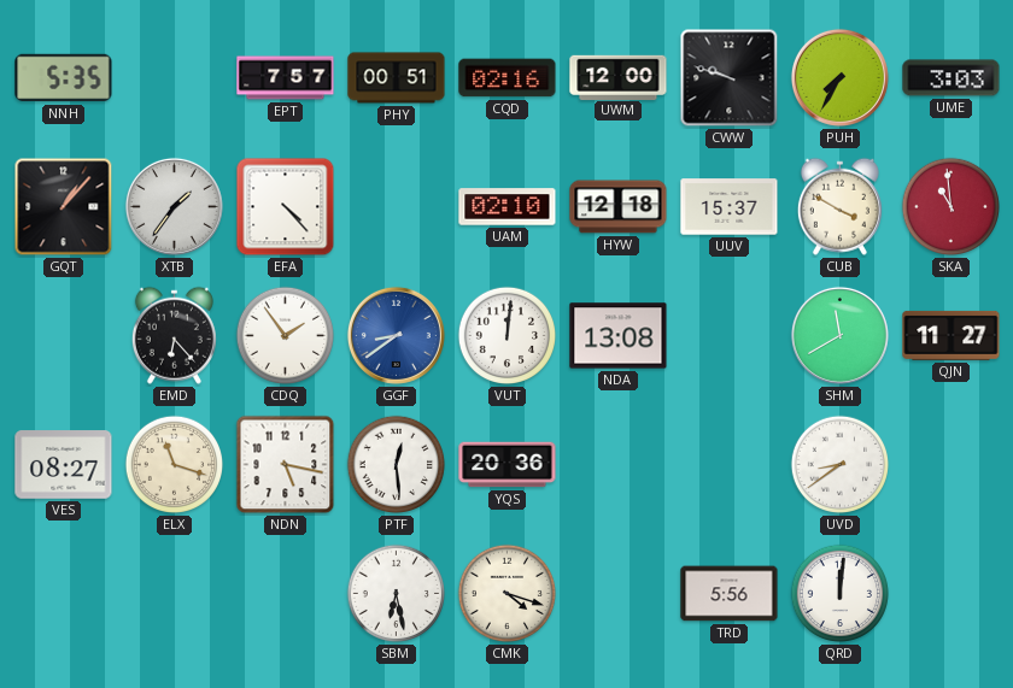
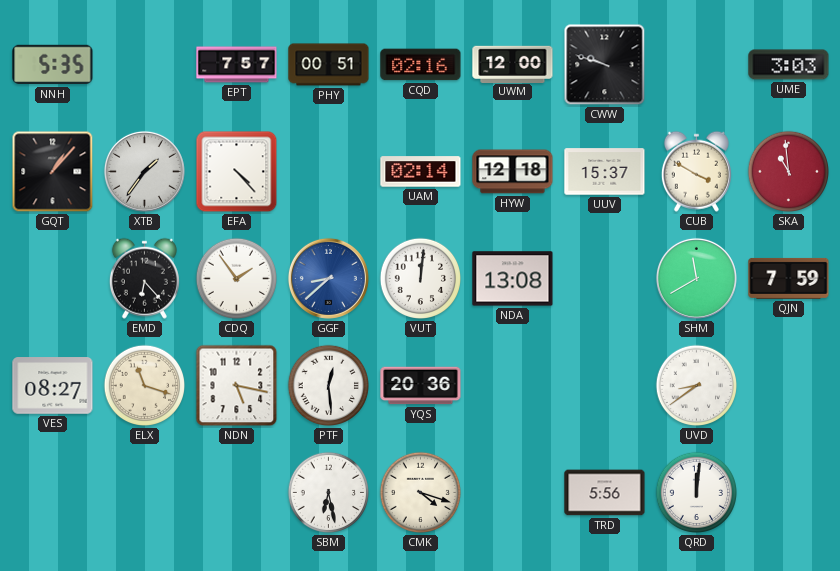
PUH: 7:35 -> none (839, 77)
UAM: 02:10 -> 02:14 (421, 172)
GGF: 8:39 -> 8:38 (328, 278)
QJN: 11:27 -> 7:59 (789, 278)
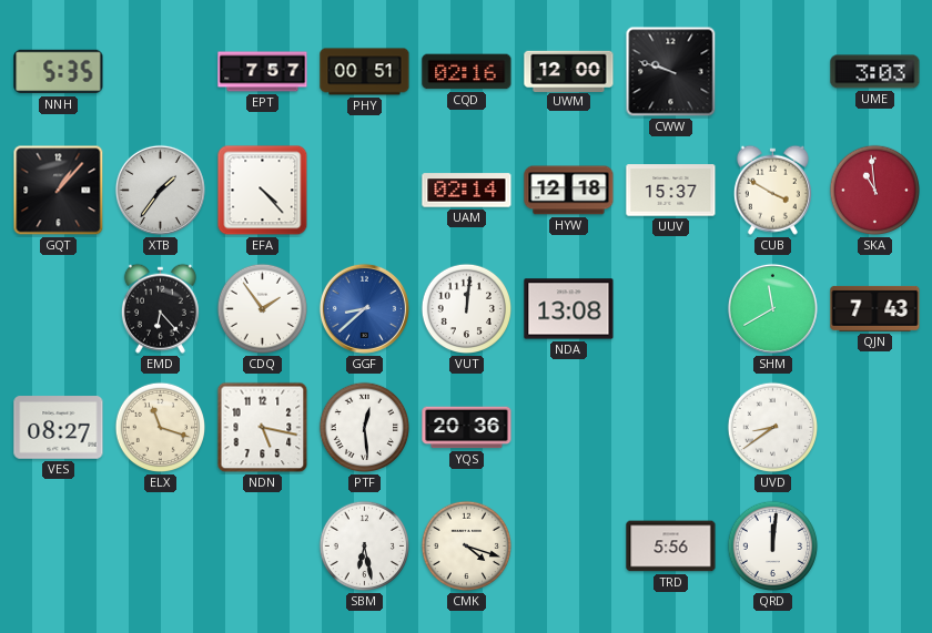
QJN: 7:59 -> 7:43 (875, 308)
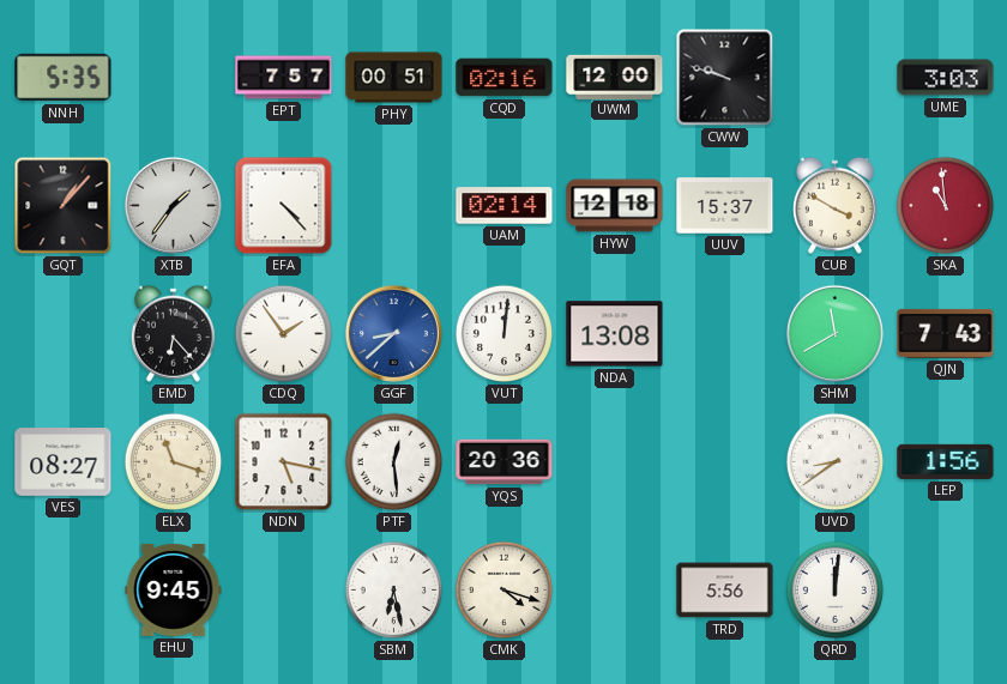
LEP: none -> 1:56 (946, 461)
EHU: none -> 9:45 (174, 589)
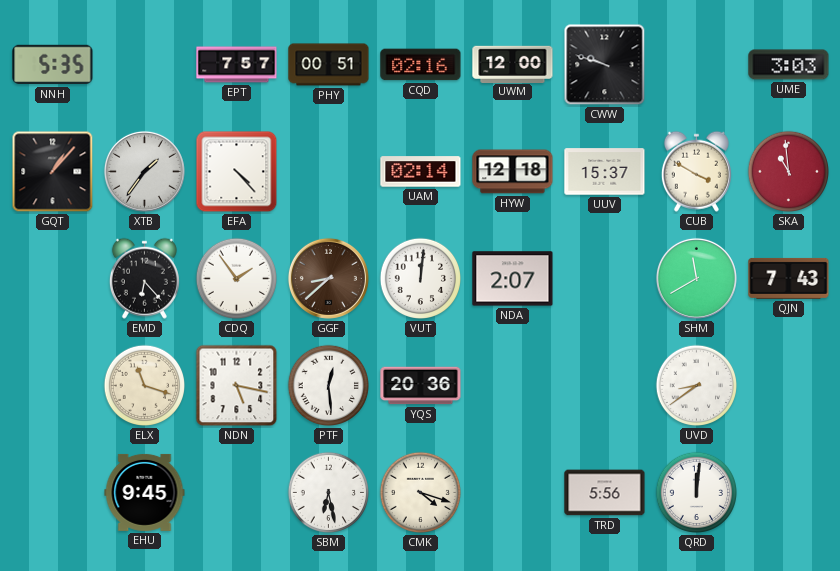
GGF dial: blue -> brown (328, 278)
NDA: 13:08 -> 2:07 (513, 279)
VES: 08:27 -> none (64, 462)
LEP: 1:56 -> none (946, 461)
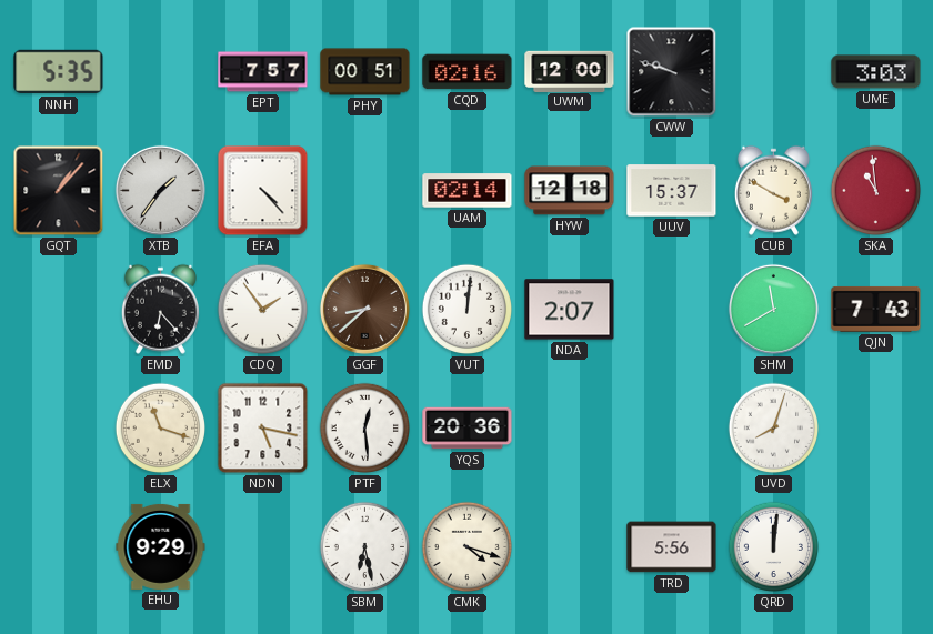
UVD: 8:39 -> 8:03 (774, 429)
EHU: 9:45 -> 9:29 (161, 546)
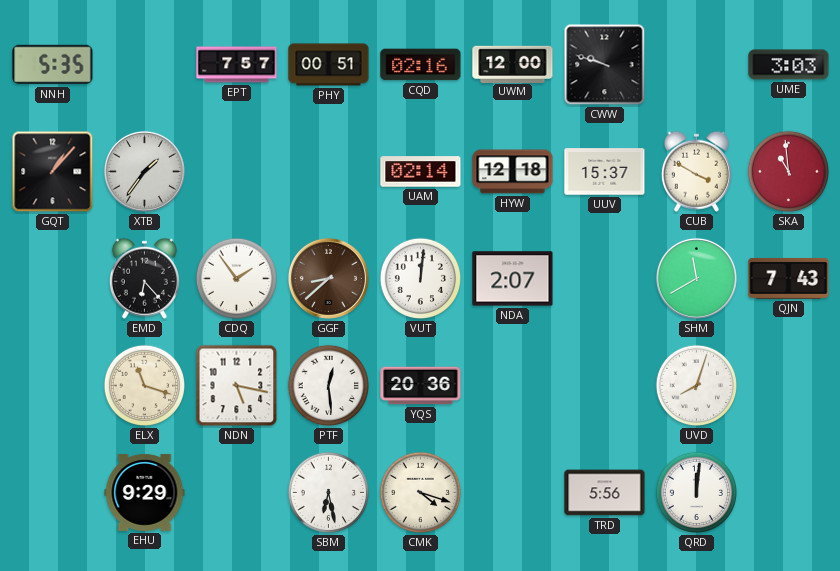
EFA: 4:23 -> none (263, 191)
